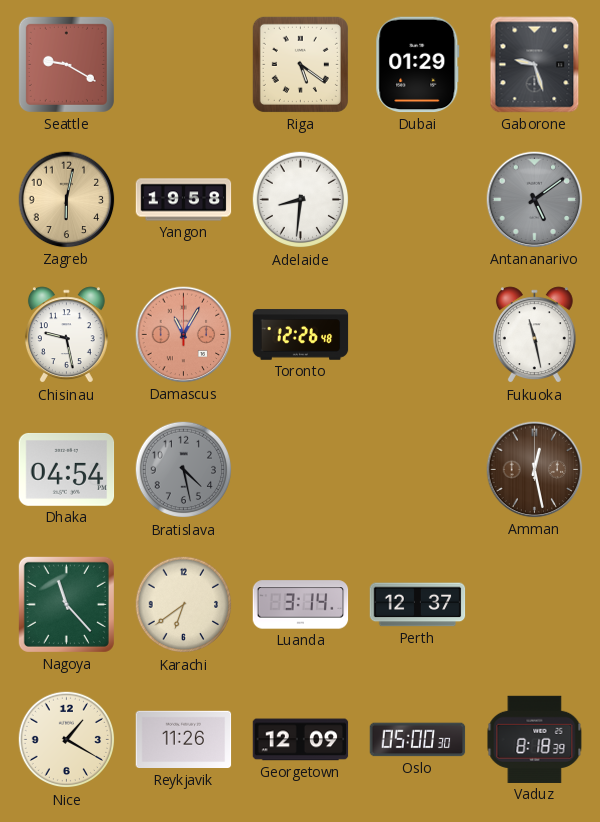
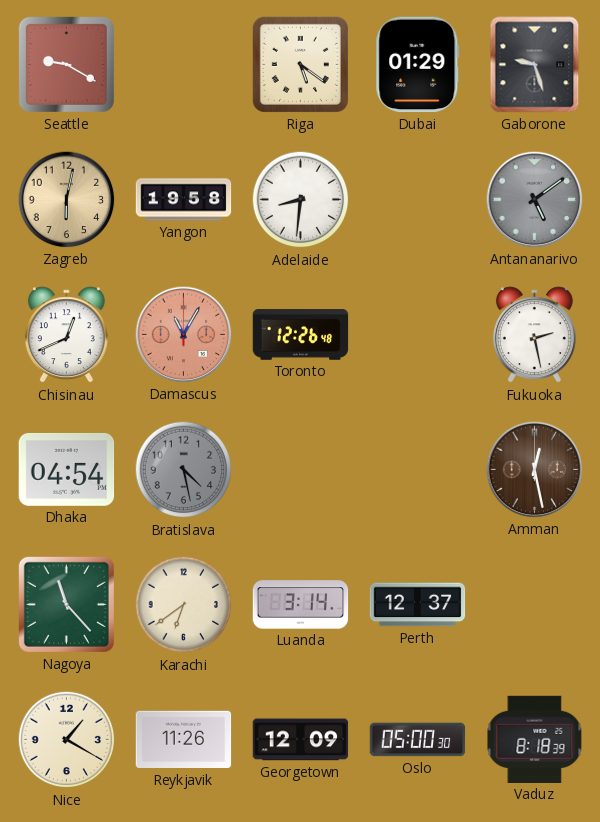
Chisinau: 9:28 -> 12:41 (66, 335)
Fukuoka: 11:28 -> 2:28 (534, 335)
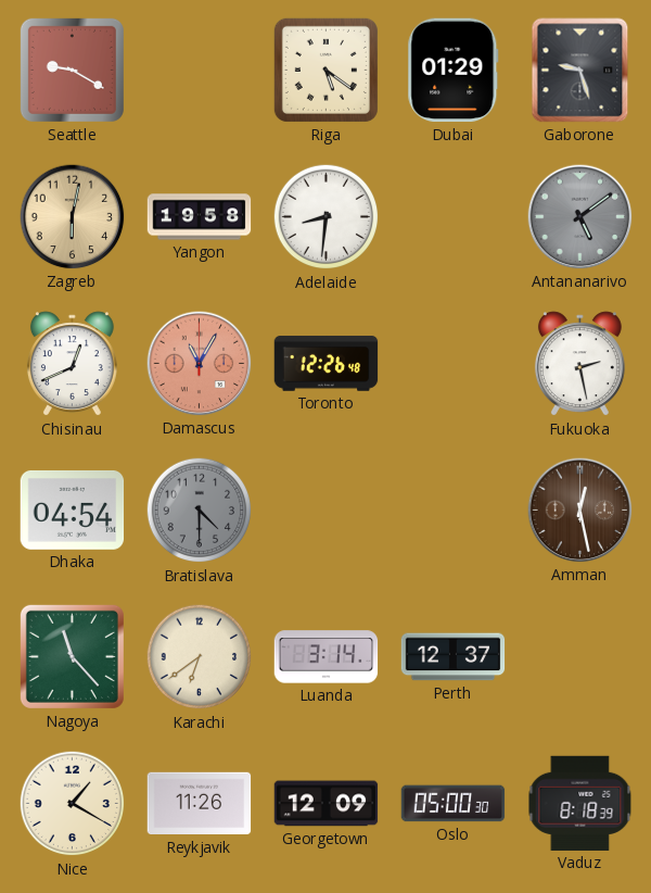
Bratislava: 4:28 -> 4:30 (200, 511)
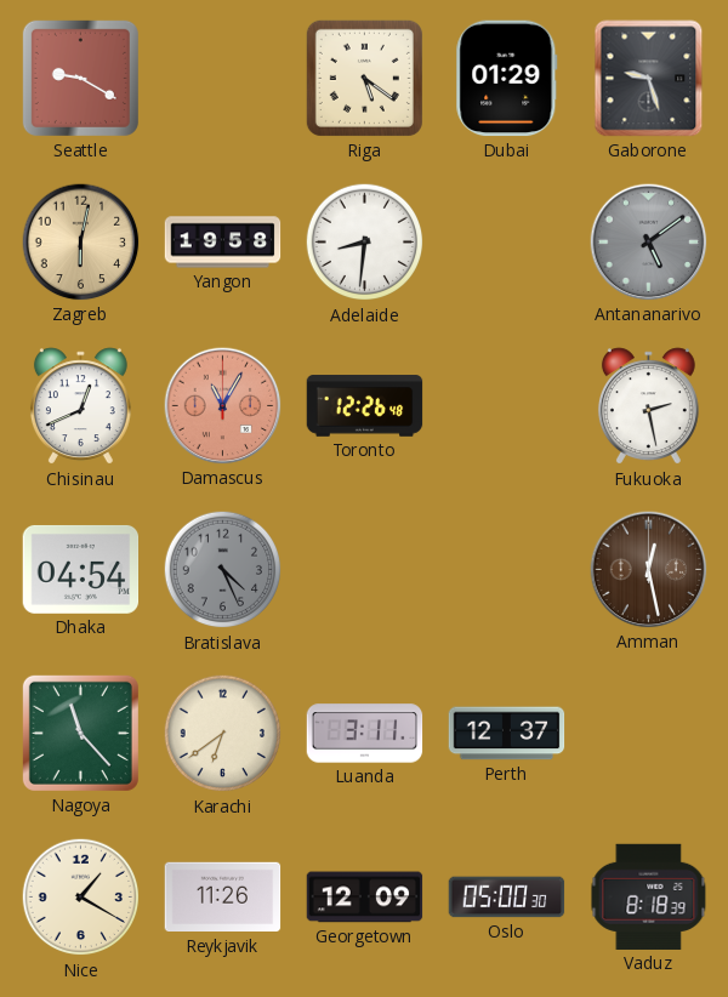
Bratislava: 4:30 -> 4:26 (223, 570)
Luanda: 3:14 -> 3:11 (365, 734)
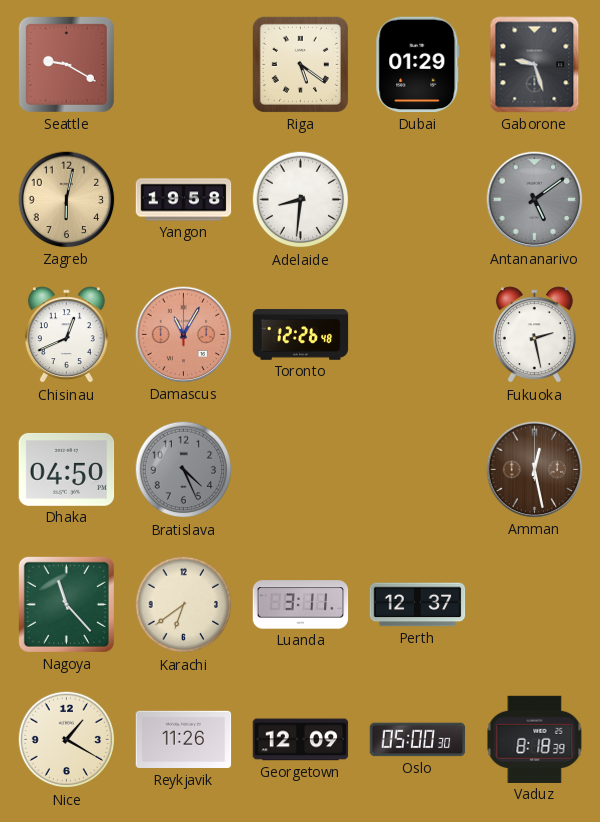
Dhaka: 04:54 -> 04:50 (67, 469)
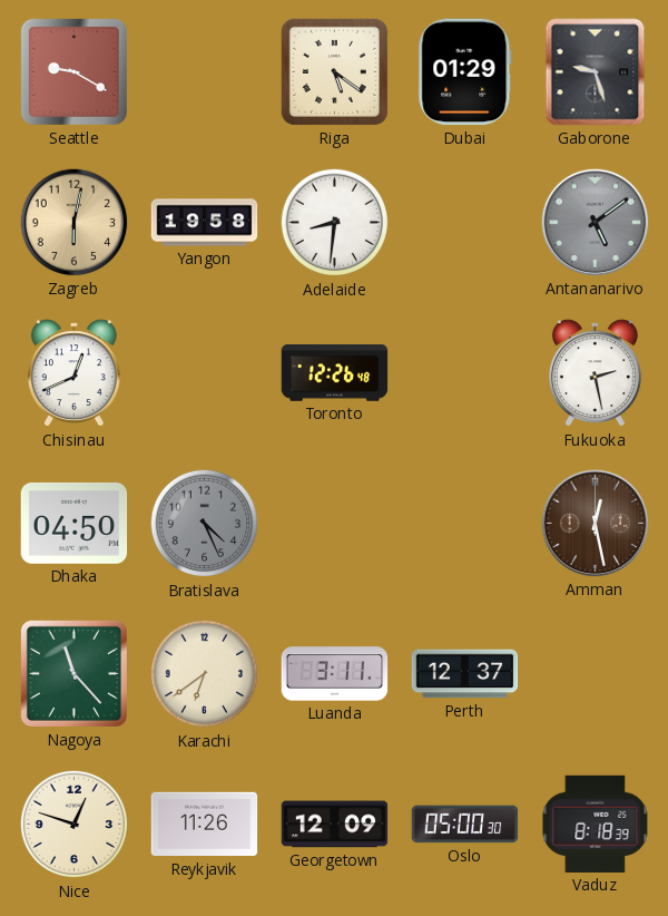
Damascus: 11:05 -> none (184, 335)
Nice: 1:20 -> 12:48 (75, 825)
